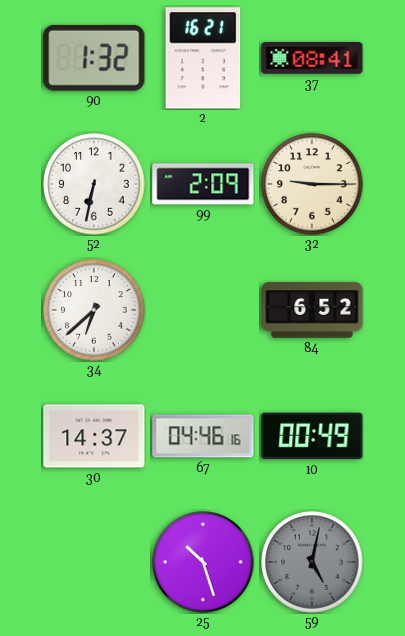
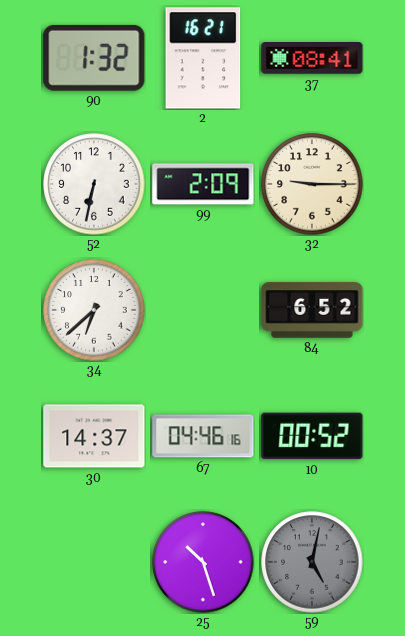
10: 00:49 -> 00:52 (312, 436)
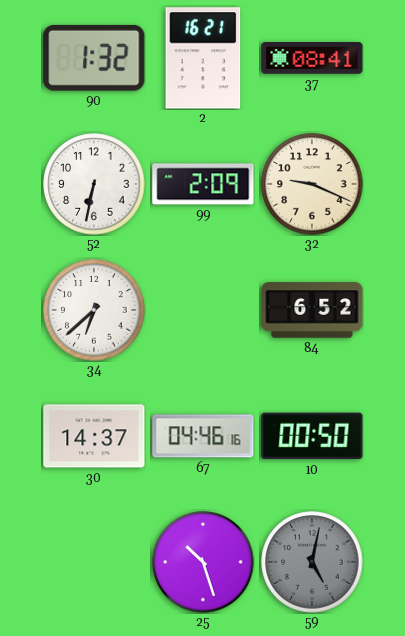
32: 9:15 -> 9:19 (312, 184)
10: 00:52 -> 00:50 (312, 436)
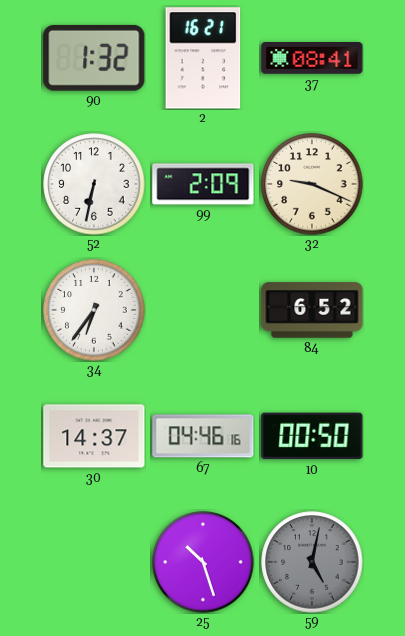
34: 6:38 -> 6:36 (94, 310)
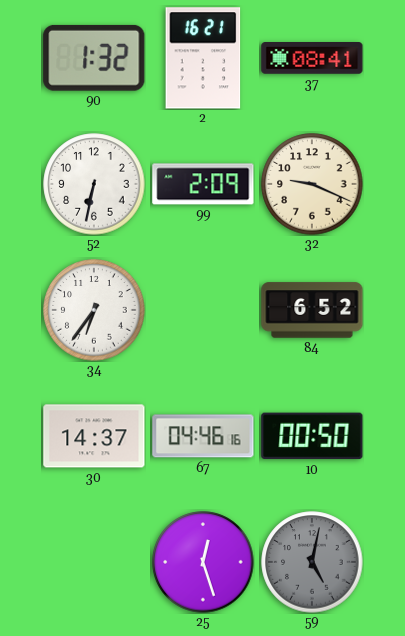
25: 10:27 -> 12:27 (203, 562)
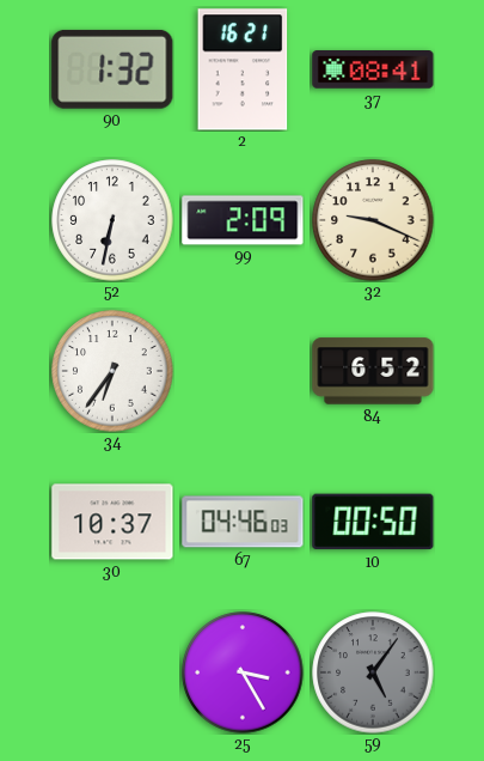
30: 14:37 -> 10:37 (112, 522)
67: 04:46:16 -> 04:46:03 (243, 522)
25: 12:27 -> 3:25 (243, 672)
59: 5:02 -> 5:06 (373, 672)
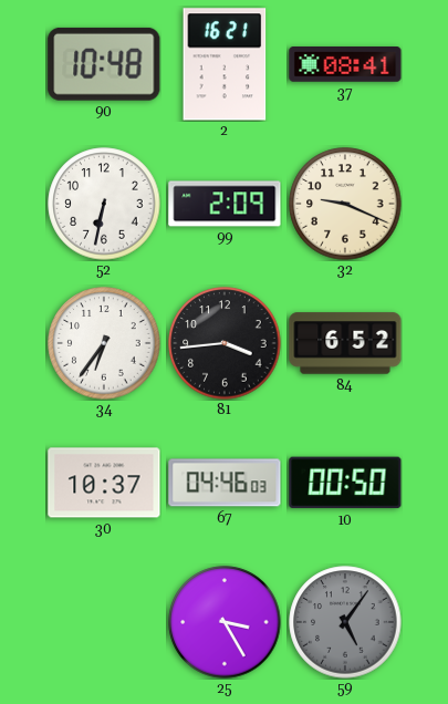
90: 1:32 -> 10:48 (104, 64)
81: none -> 3:44 (225, 343)
